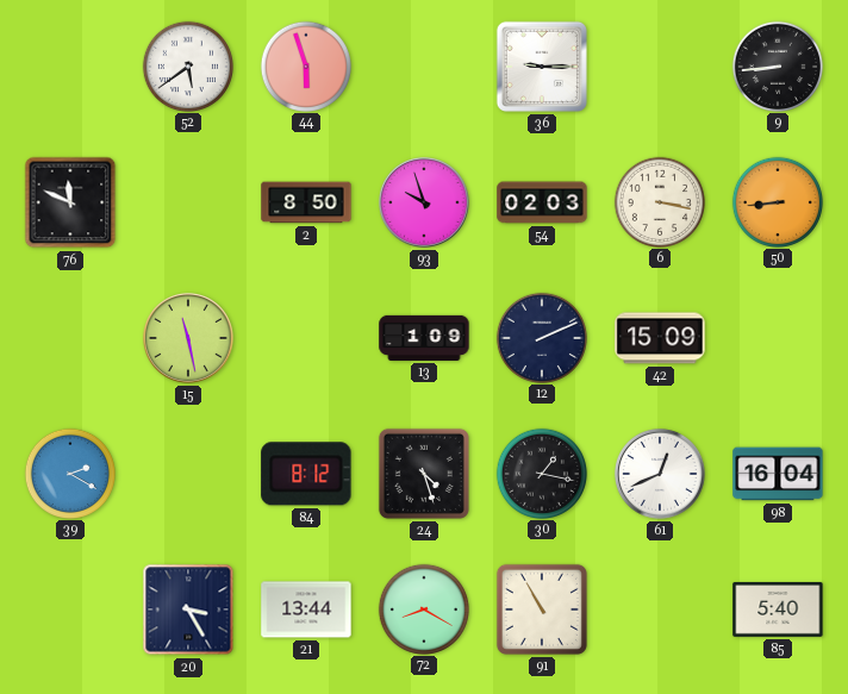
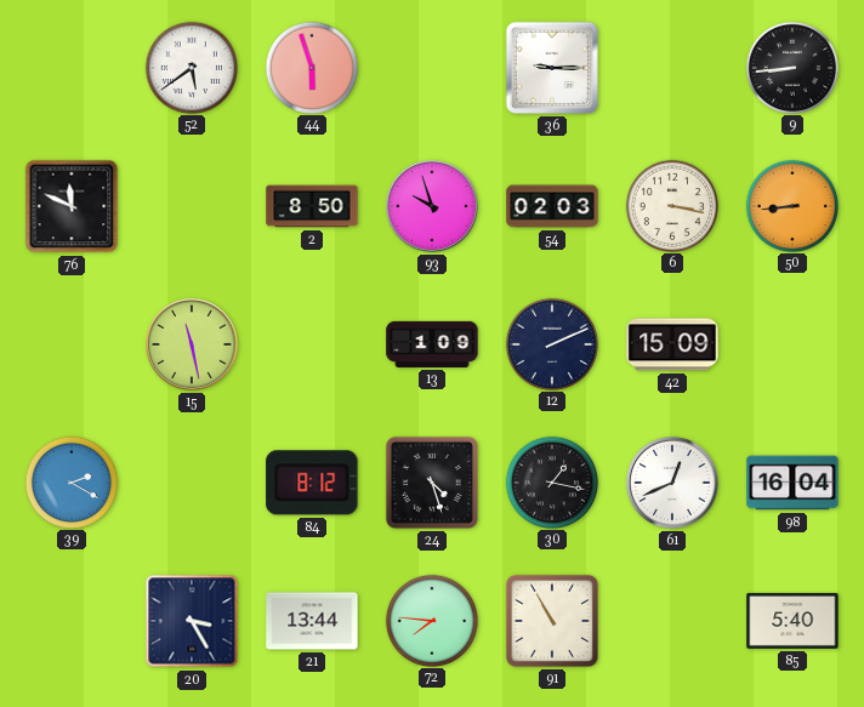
72: 8:20 -> 7:46 (431, 620)
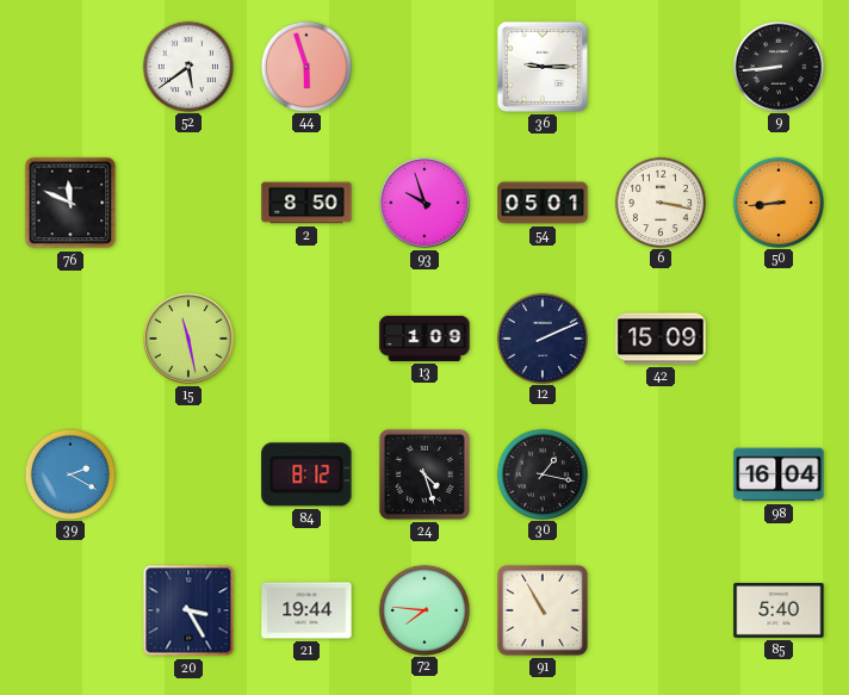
54: 02:03 -> 05:01 (543, 203)
61: 12:41 -> none (673, 484)
21: 13:44 -> 19:44 (306, 610)
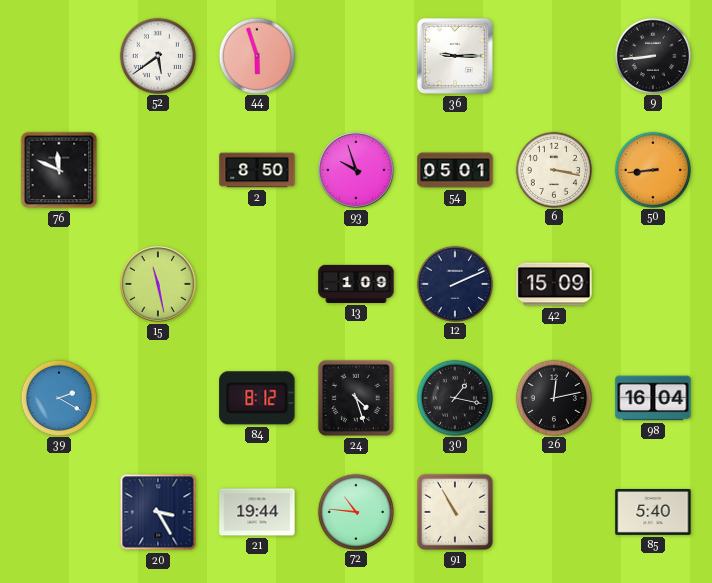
26: none -> 12:13 (553, 397)
72: 7:46 -> 10:46 (355, 511)
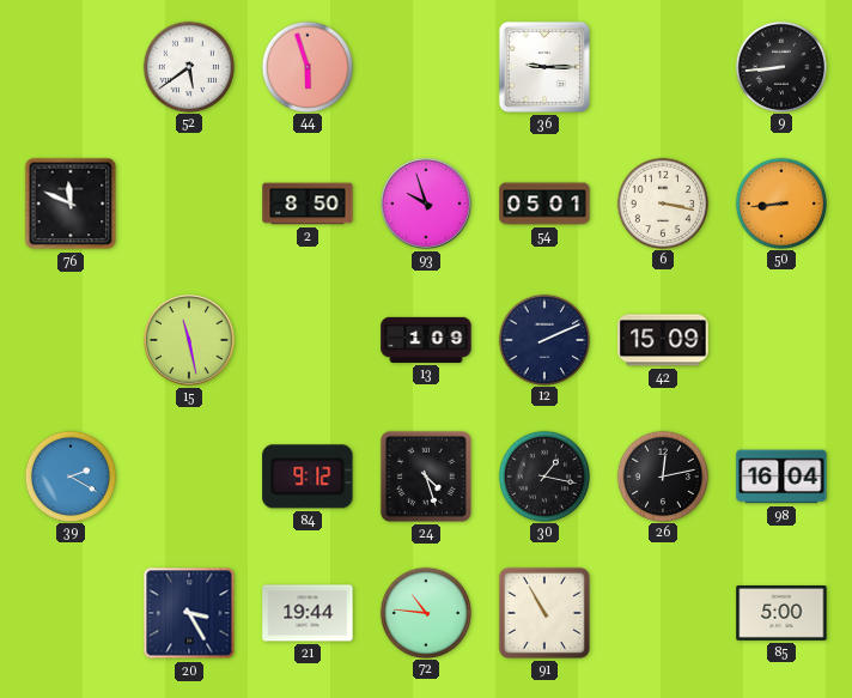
84: 8:12 -> 9:12 (308, 477)
85: 5:40 -> 5:00 (781, 613)
